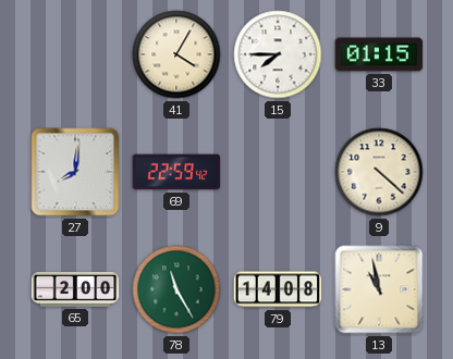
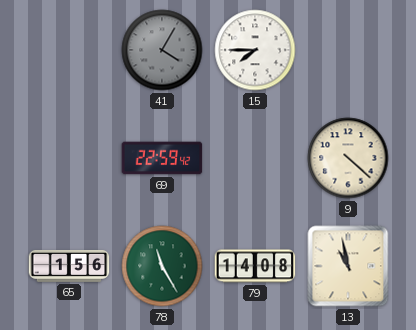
41 dial: cream -> grey (162, 50)
33: 01:15 -> none (379, 54)
27: 8:01 -> none (75, 172)
65: 2:00 -> 1:56 (69, 266)
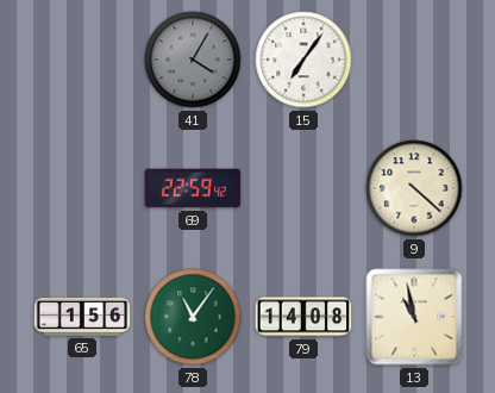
15: 7:45 -> 7:06 (303, 60)
78: 11:25 -> 11:06 (193, 317)
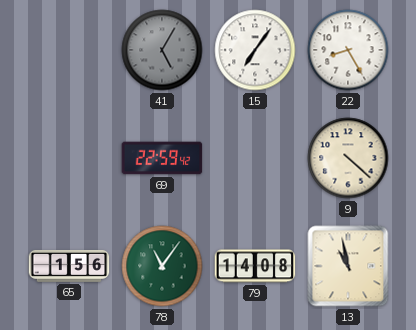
41: 4:05 -> 5:05 (162, 50)
22: none -> 8:25 (348, 50)
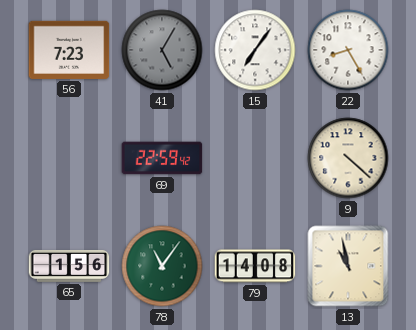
56: none -> 7:23 (69, 50)
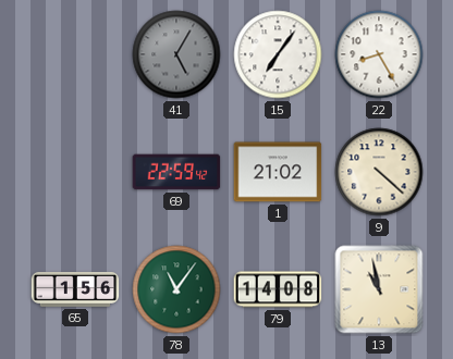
56: 7:23 -> none (69, 50)
1: none -> 21:02 (278, 172)
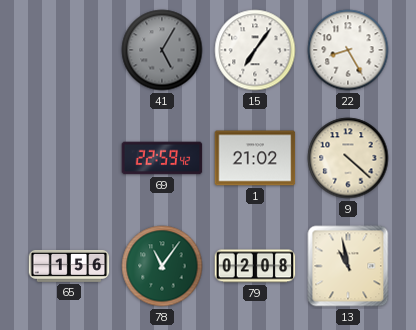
79: 14:08 -> 02:08 (255, 266)
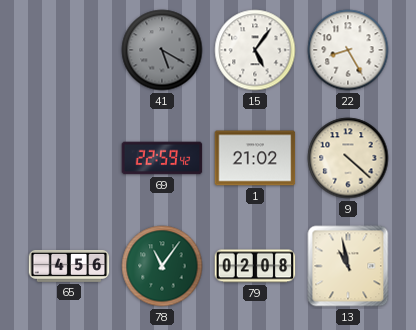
41: 5:05 -> 5:20 (162, 50)
15: 7:06 -> 5:06 (255, 50)
65: 1:56 -> 4:56 (69, 266)
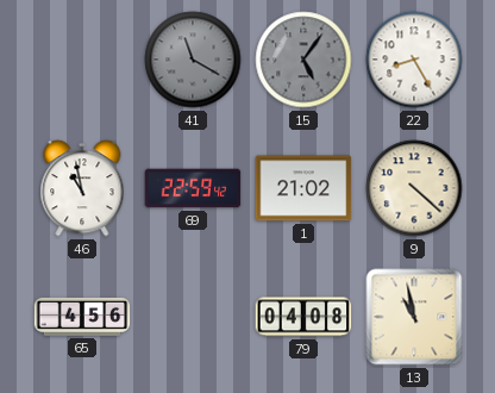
41: 5:20 -> 11:20 (193, 60)
15 dial: white -> grey (303, 60)
46: none -> 10:58 (82, 188)
78: 11:06 -> none (162, 266)
79: 02:08 -> 04:08 (303, 317)
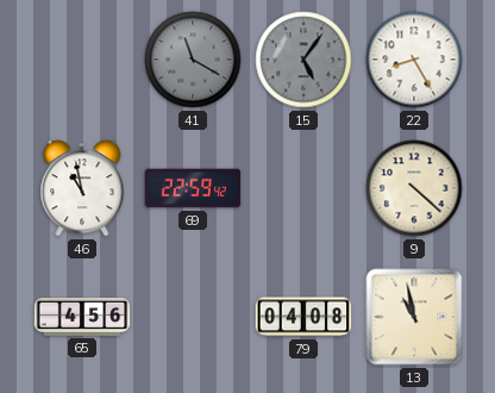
1: 21:02 -> none (303, 188)
